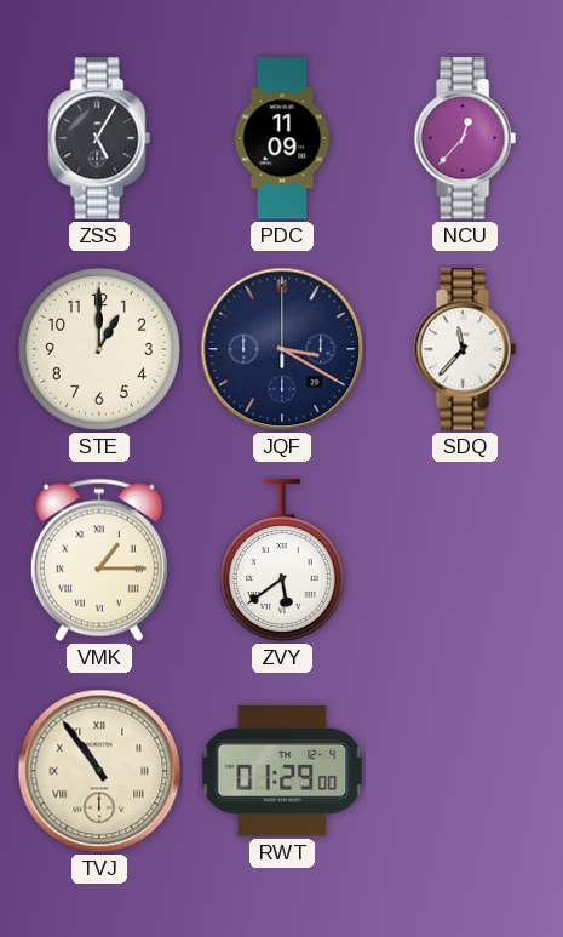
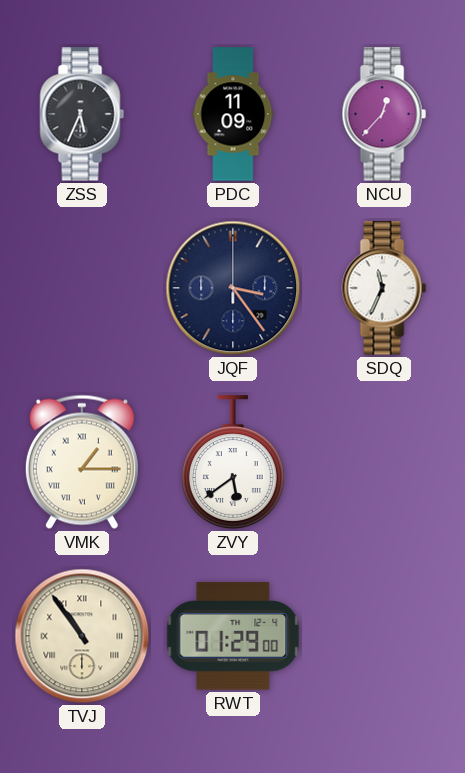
ZSS: 5:05 -> 5:34 (82, 114)
STE: 1:00 -> none (99, 349)
JQF: 3:20 -> 3:24 (233, 288)
SDQ: 11:37 -> 11:34 (384, 288)
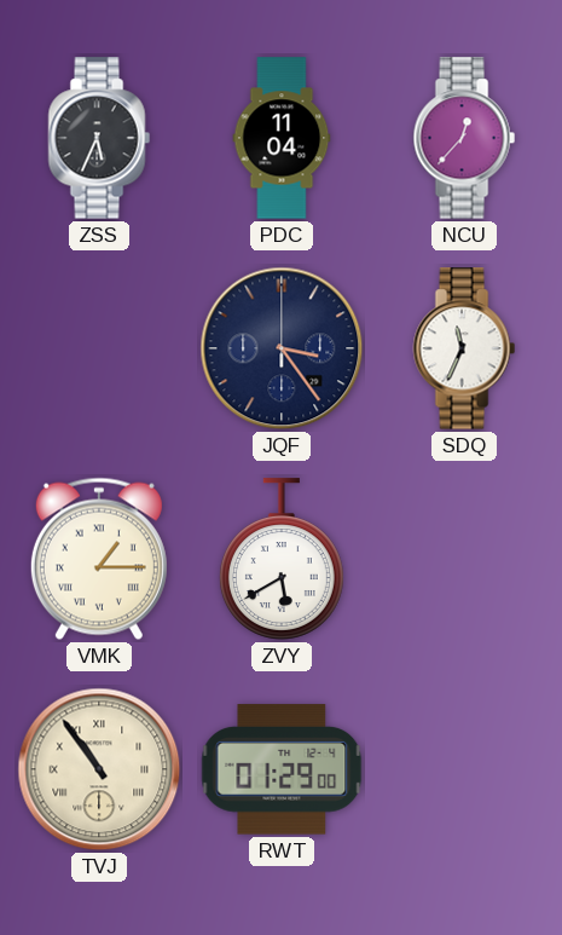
PDC: 11:09 -> 11:04 (282, 138)
ZVY: 5:39 -> 5:40 (282, 559)
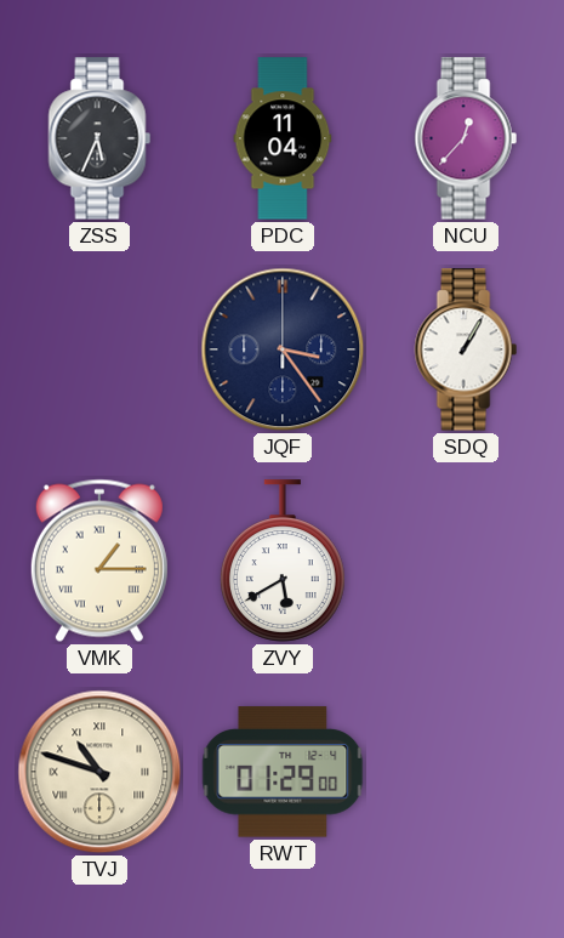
SDQ: 11:34 -> 1:05 (466, 349)
TVJ: 10:54 -> 10:48 (99, 772)
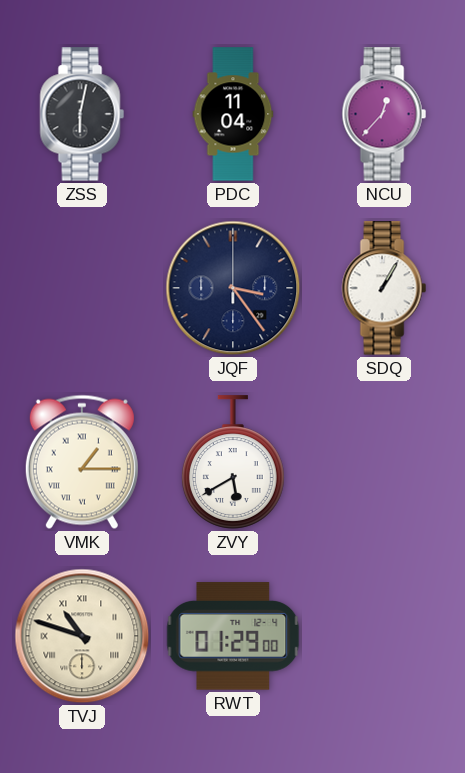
ZSS: 5:34 -> 6:02 (82, 114)
